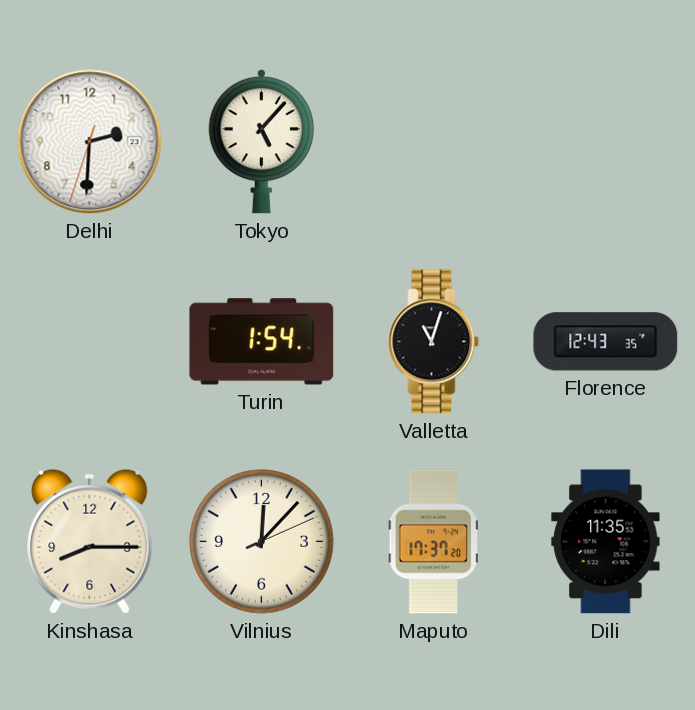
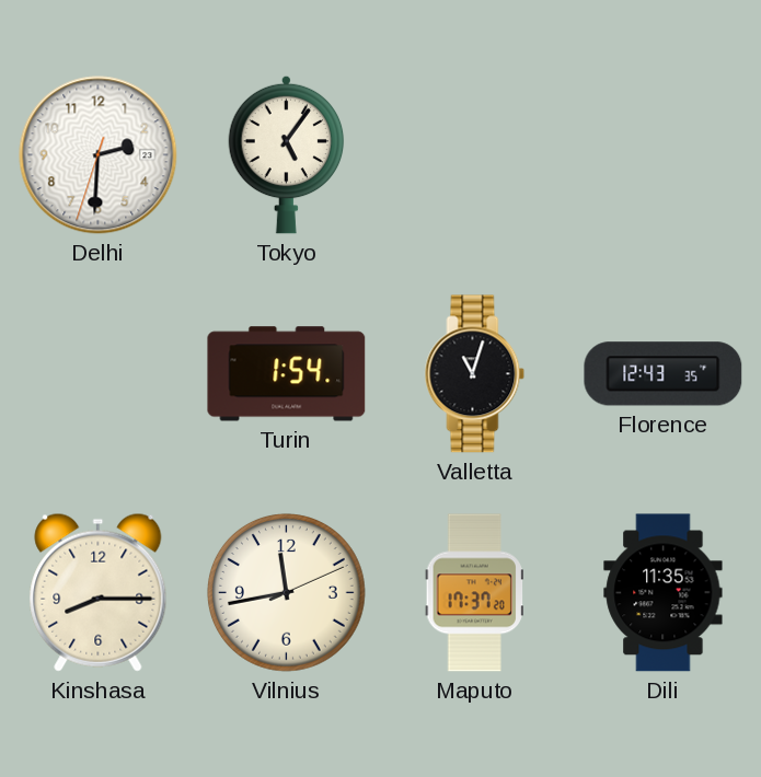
Tokyo: 5:07 -> 5:06 (287, 154)
Vilnius: 12:07 -> 11:43 (286, 592)
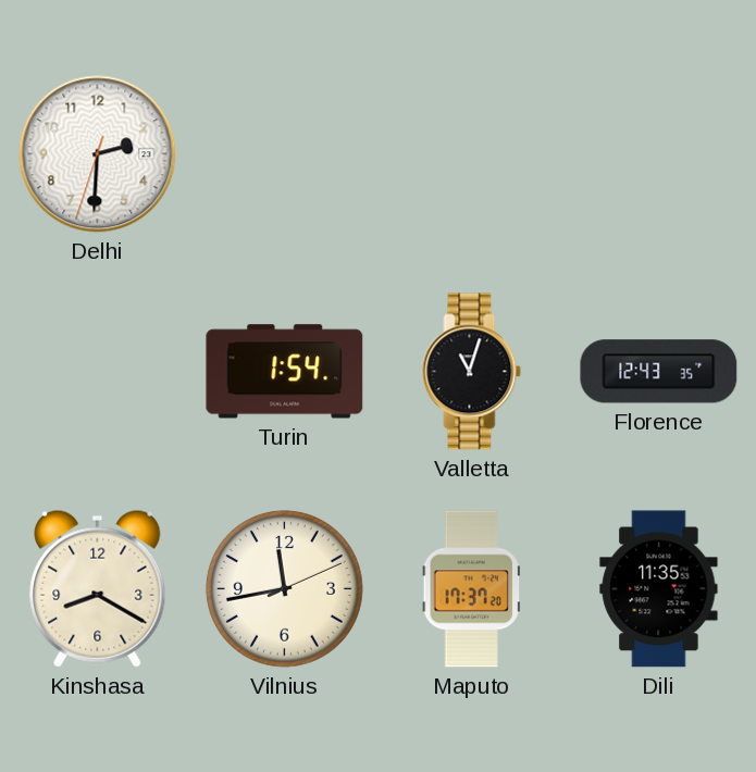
Tokyo: 5:06 -> none (287, 154)
Kinshasa: 8:15 -> 8:20 (98, 588)
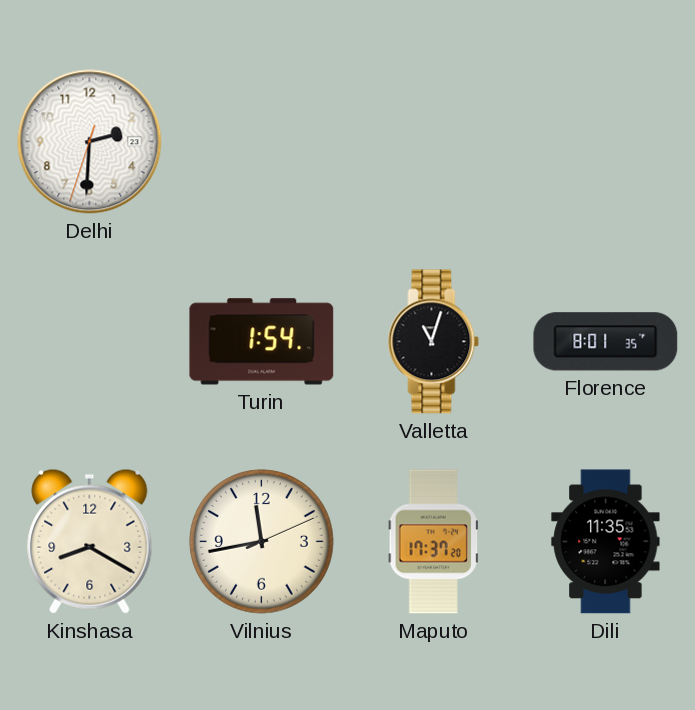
Florence: 12:43 -> 8:01 (606, 342)
